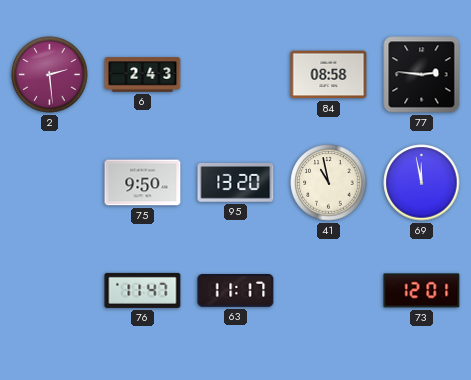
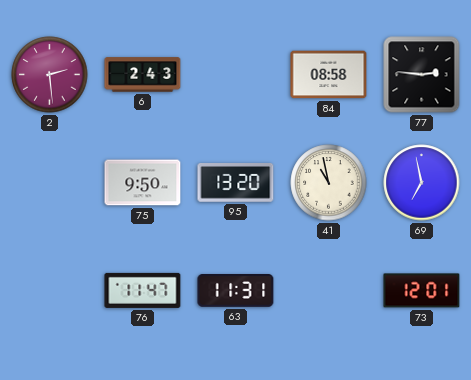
69: 11:58 -> 6:58 (422, 183)
63: 11:17 -> 11:31 (236, 291)
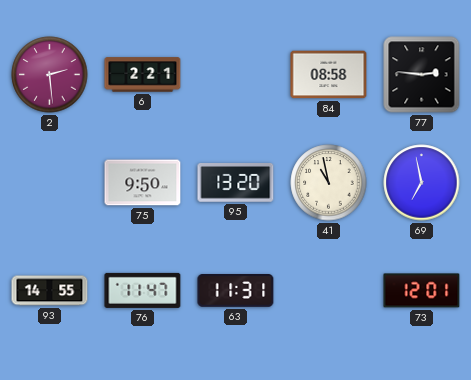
6: 2:43 -> 2:21 (143, 75)
93: none -> 14:55 (50, 291)
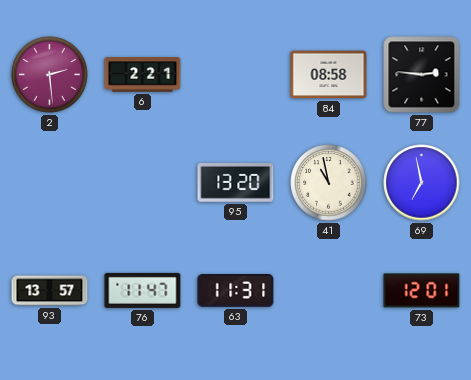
75: 9:50 -> none (143, 183)
93: 14:55 -> 13:57 (50, 291)
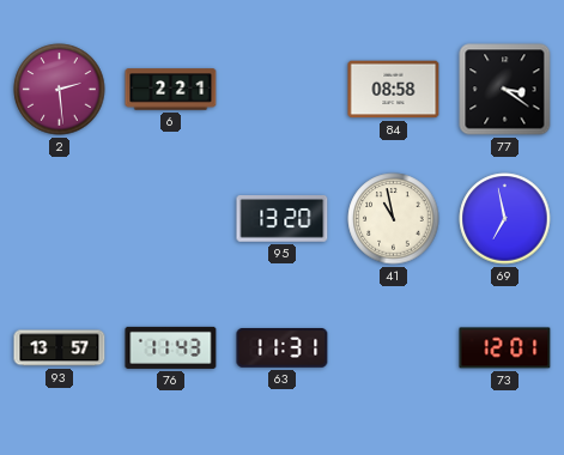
77: 2:46 -> 3:21 (505, 90)
76: 11:47 -> 11:43 (171, 347)
